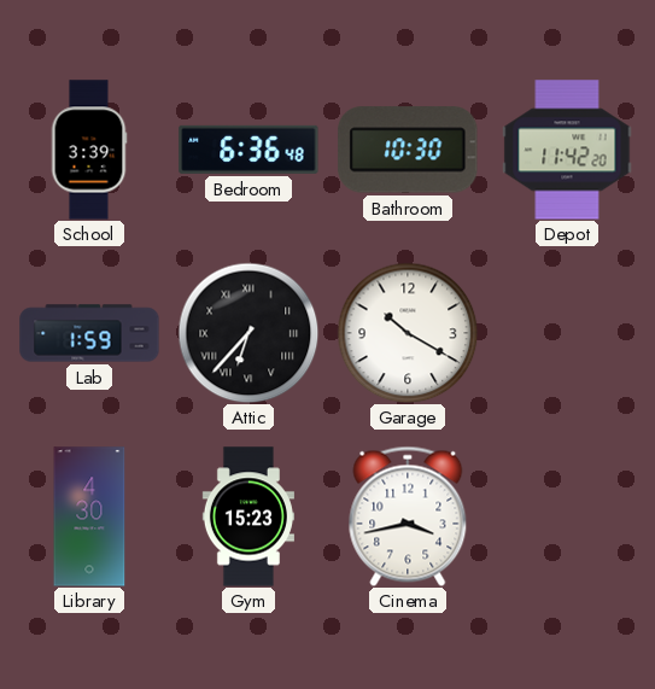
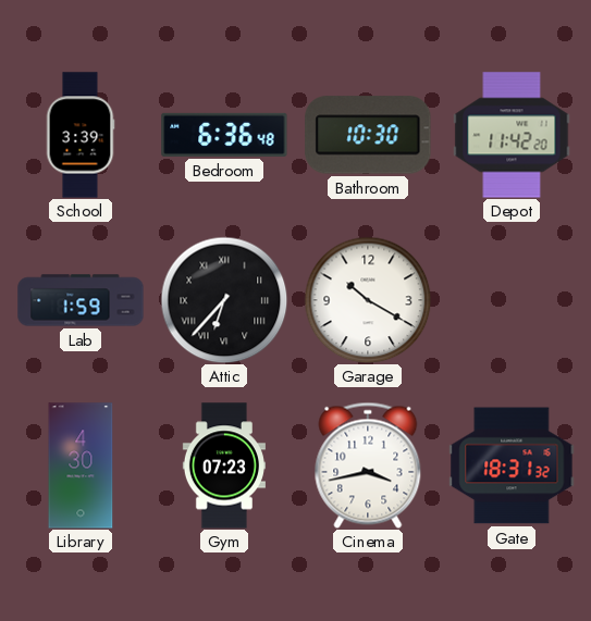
Gym: 15:23 -> 07:23 (224, 465)
Gate: none -> 18:31 (512, 465)
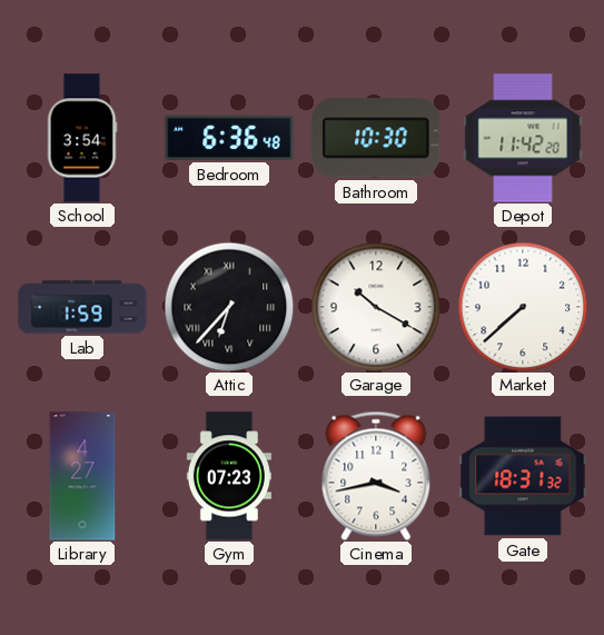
School: 3:39 -> 3:54 (82, 138)
Market: none -> 7:38 (523, 307)
Library: 4:30 -> 4:27 (82, 476)
